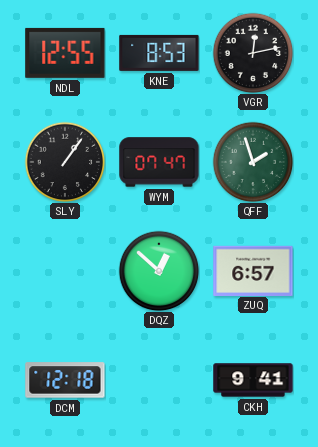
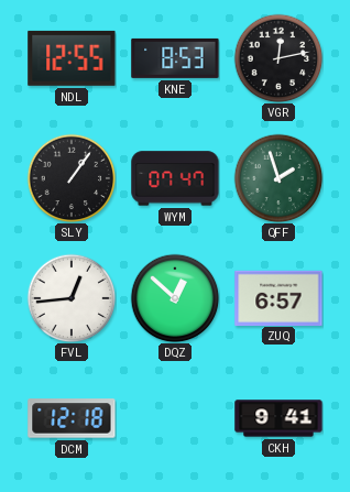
FVL: none -> 12:44 (72, 298)
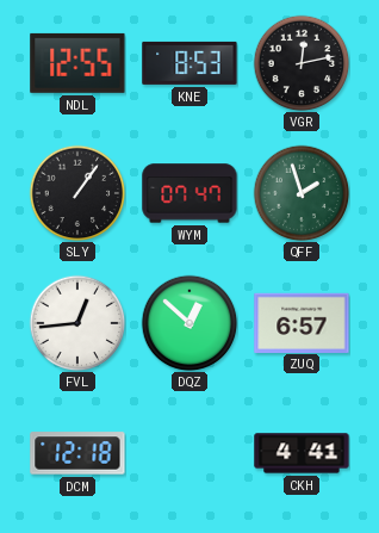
CKH: 9:41 -> 4:41 (302, 453)
